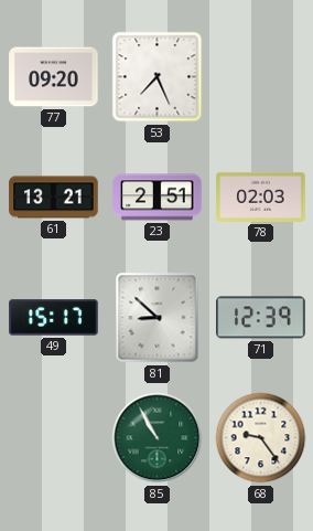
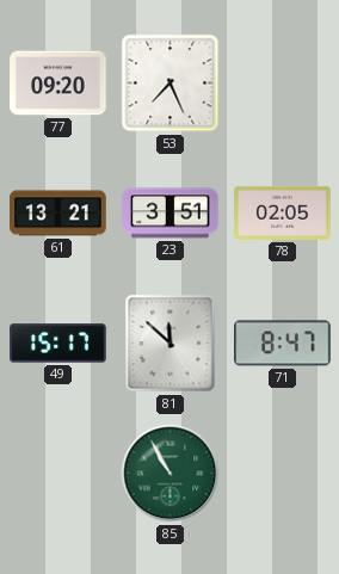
23: 2:51 -> 3:51 (171, 214)
78: 02:03 -> 02:05 (283, 212)
81: 8:52 -> 11:52 (171, 344)
71: 12:39 -> 8:47 (283, 344)
68: 9:24 -> none (261, 438)
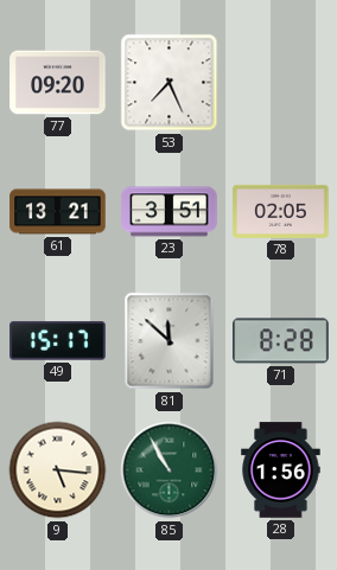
71: 8:47 -> 8:28 (281, 341)
9: none -> 5:16 (58, 470)
28: none -> 1:56 (281, 470)
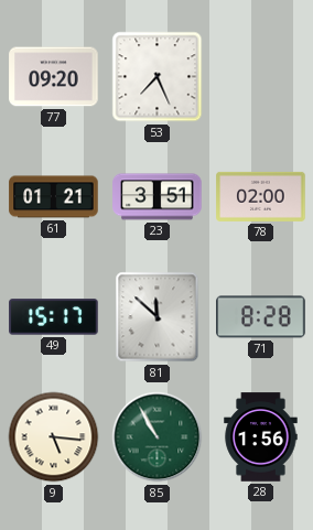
61: 13:21 -> 01:21 (54, 197)
78: 02:05 -> 02:00 (261, 196)
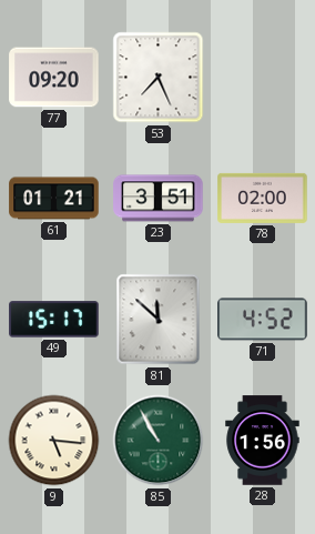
71: 8:28 -> 4:52 (263, 320)
